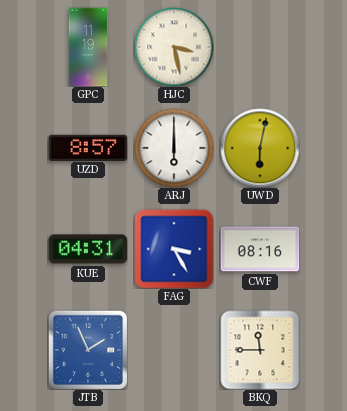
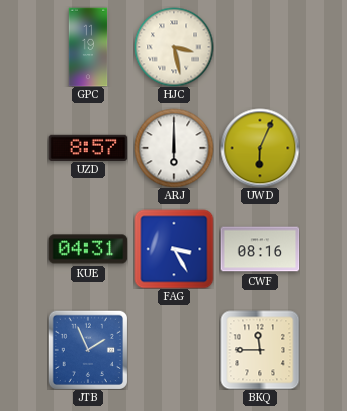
UWD: 6:02 -> 6:04 (260, 148)
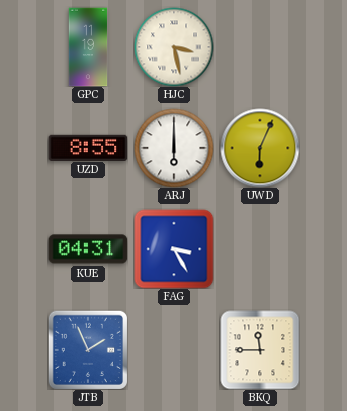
UZD: 8:57 -> 8:55 (88, 147)
CWF: 08:16 -> none (260, 249)
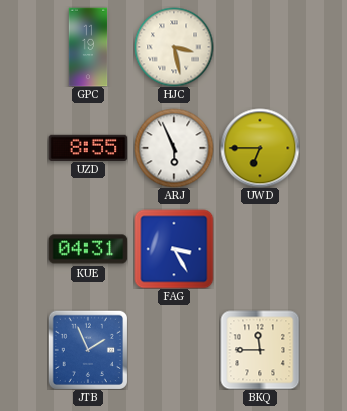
ARJ: 6:00 -> 5:56 (174, 148)
UWD: 6:04 -> 6:45 (260, 148)
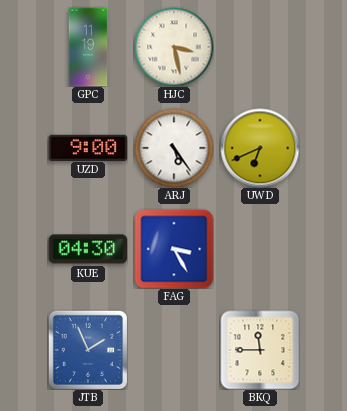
UZD: 8:55 -> 9:00 (88, 147)
ARJ: 5:56 -> 5:24 (174, 148)
UWD: 6:45 -> 6:41 (260, 148)
KUE: 04:31 -> 04:30 (88, 249)
